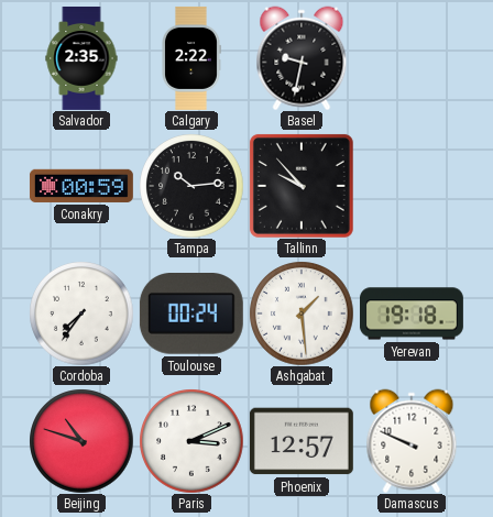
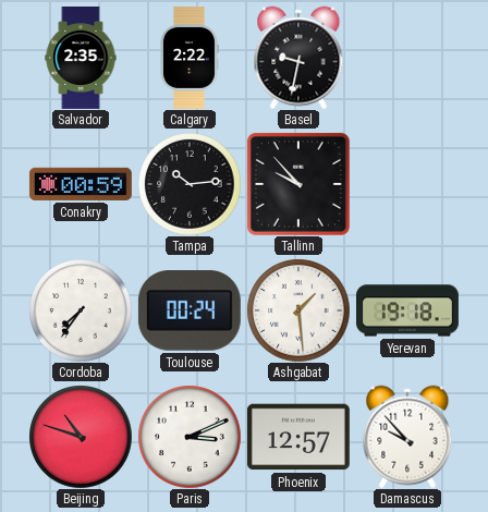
Damascus: 9:49 -> 9:53 (407, 437)
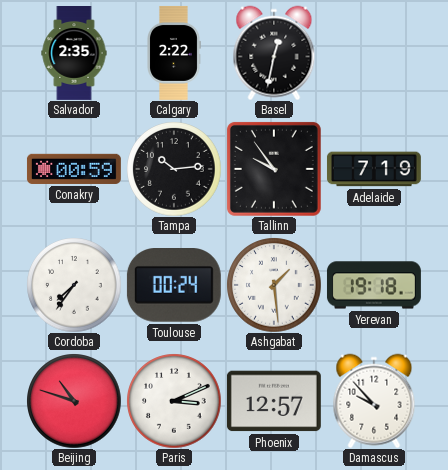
Basel: 9:32 -> 12:32 (274, 53)
Tallinn: 9:53 -> 9:54 (274, 169)
Adelaide: none -> 7:19 (374, 169)
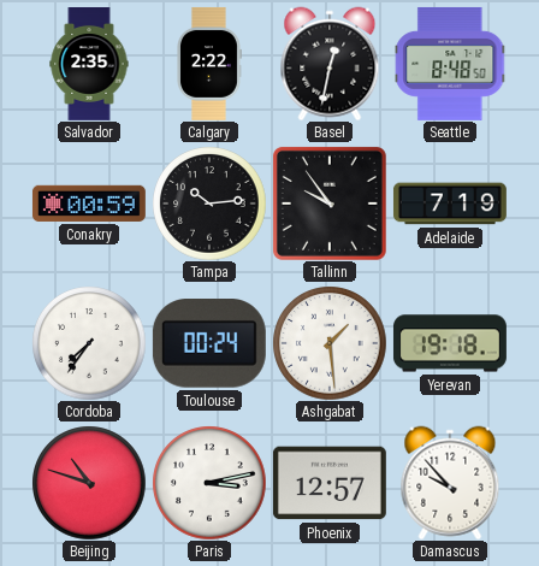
Seattle: none -> 8:48 (450, 64)
Paris: 3:11 -> 3:13 (209, 483)
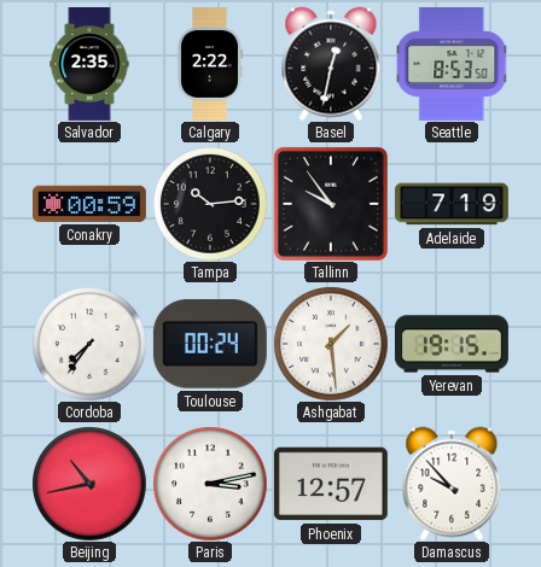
Seattle: 8:48 -> 8:53 (452, 64)
Yerevan: 19:18 -> 19:15 (452, 344)
Beijing: 10:48 -> 10:43 (89, 484)
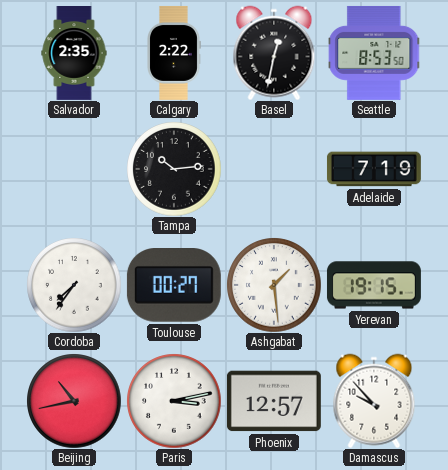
Conakry: 00:59 -> none (89, 204)
Tallinn: 9:54 -> none (331, 204)
Toulouse: 00:24 -> 00:27 (174, 286)
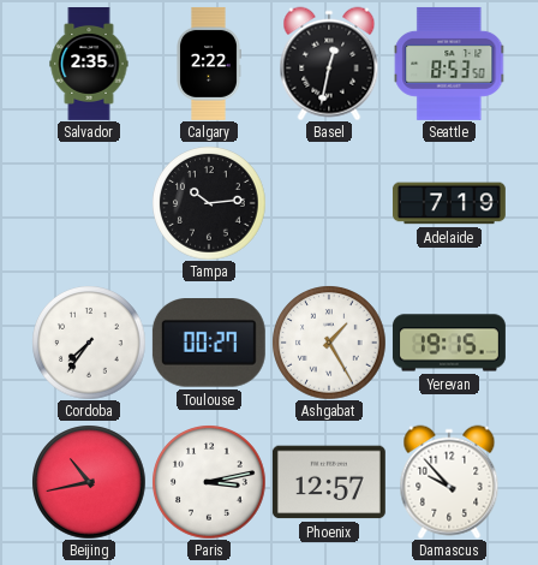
Ashgabat: 1:29 -> 1:25 (329, 343)
